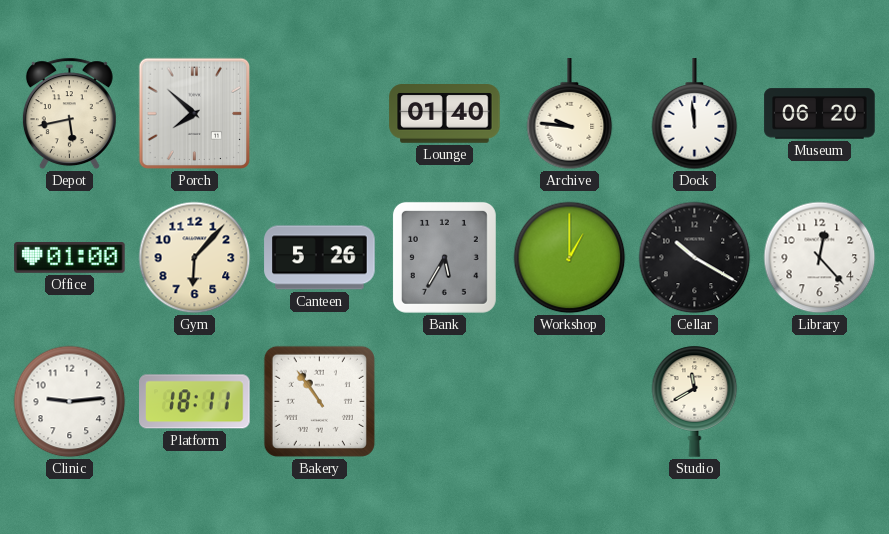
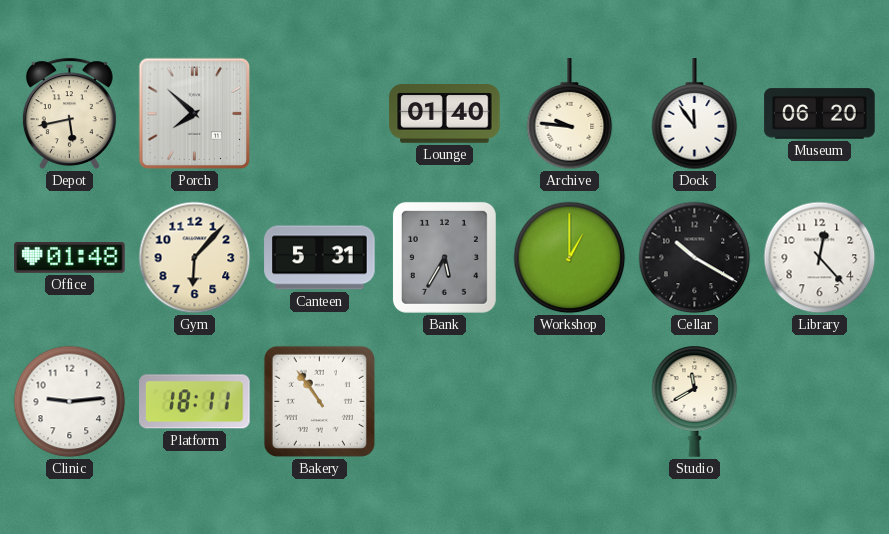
Dock: 11:59 -> 11:54 (695, 114)
Office: 01:00 -> 01:48 (70, 258)
Canteen: 5:26 -> 5:31 (320, 258)
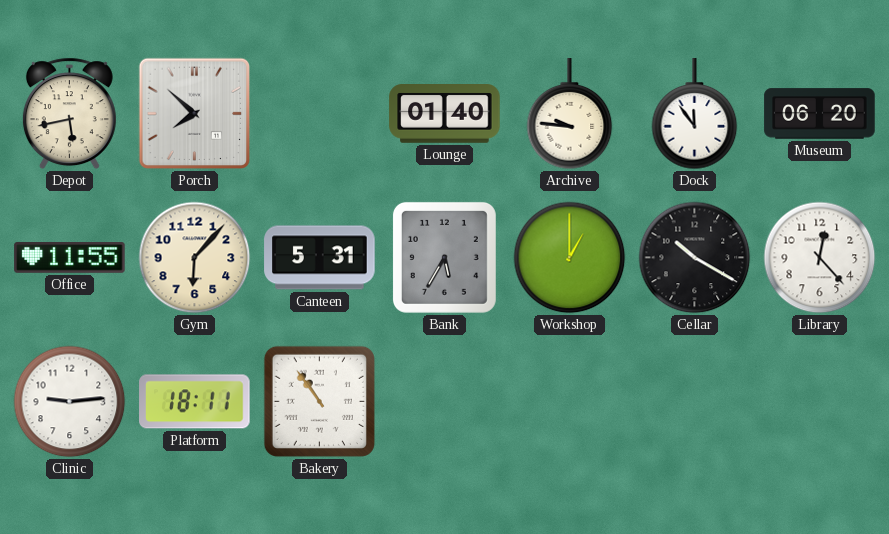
Office: 01:48 -> 11:55 (70, 258)
Studio: 11:40 -> none (695, 401)
